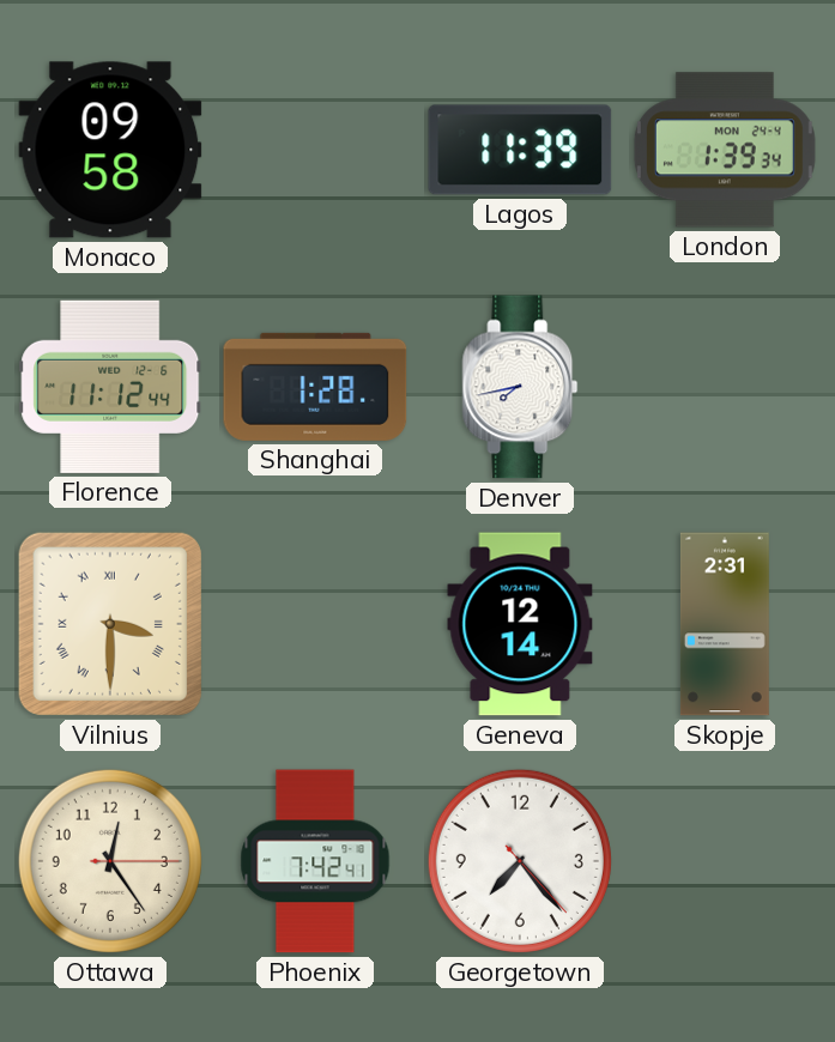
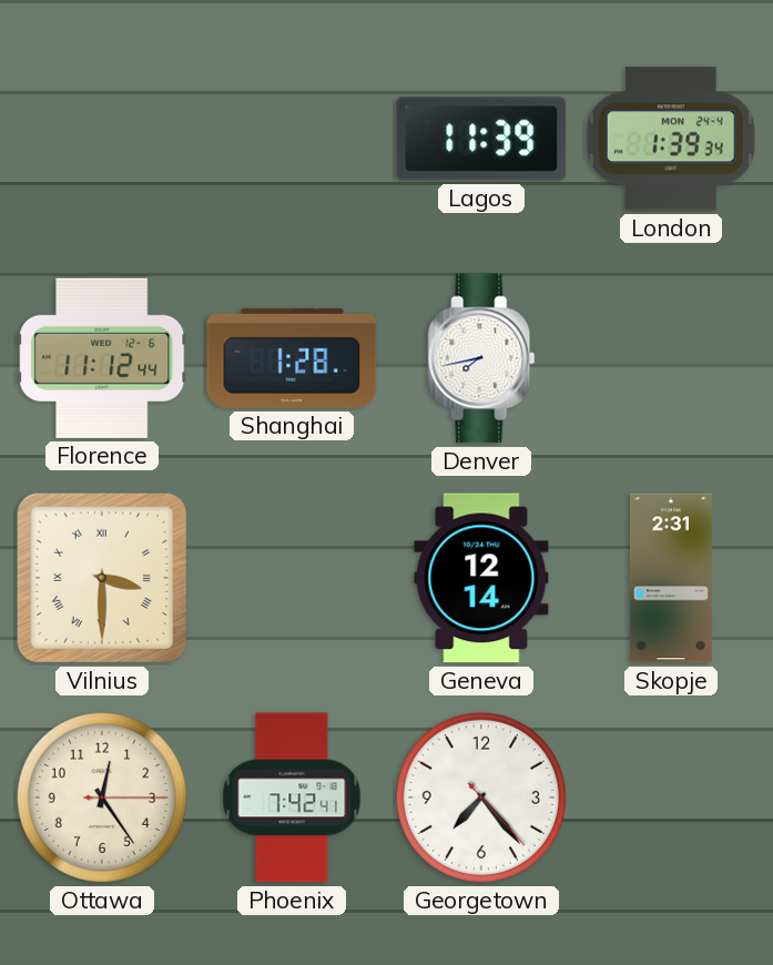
Monaco: 09:58 -> none (110, 150)
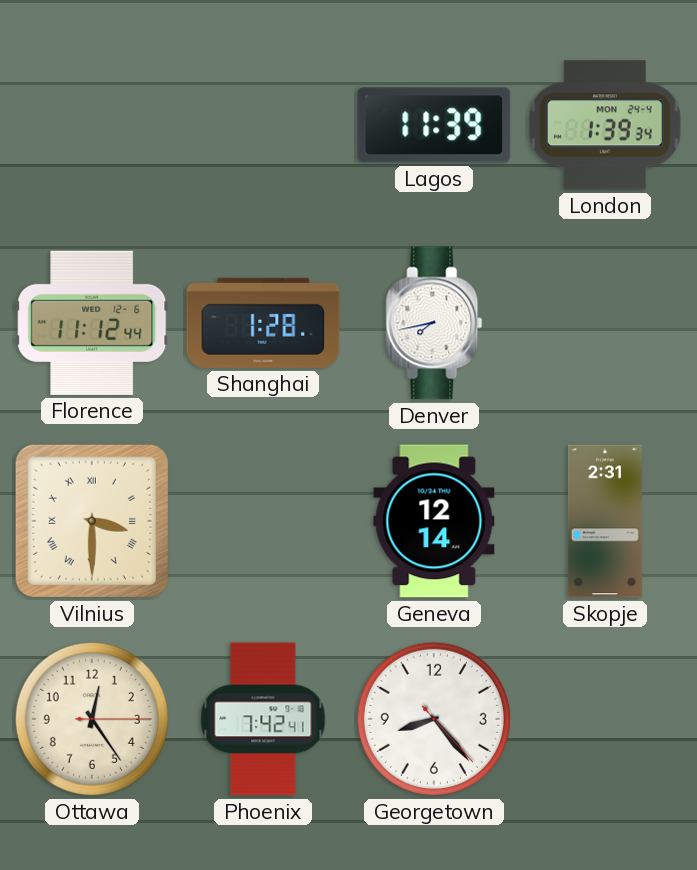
Georgetown: 7:23 -> 8:23 (434, 719)
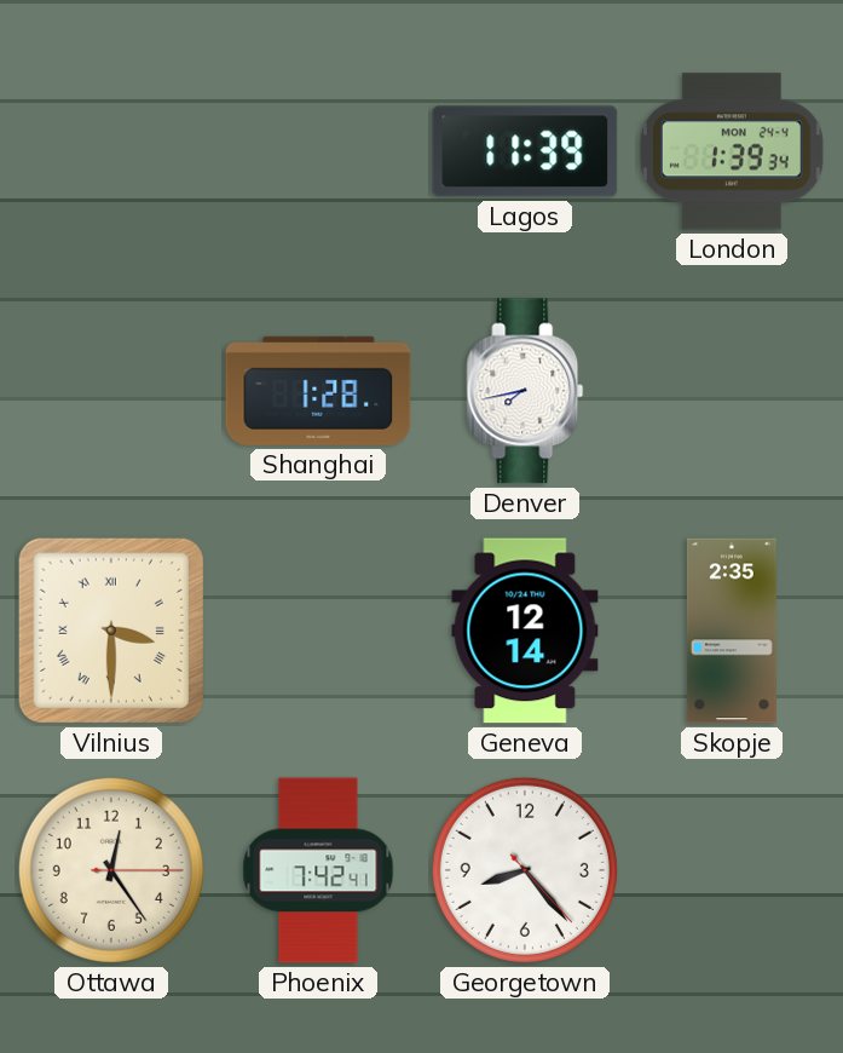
Florence: 11:12 -> none (92, 323)
Skopje: 2:31 -> 2:35 (732, 631)
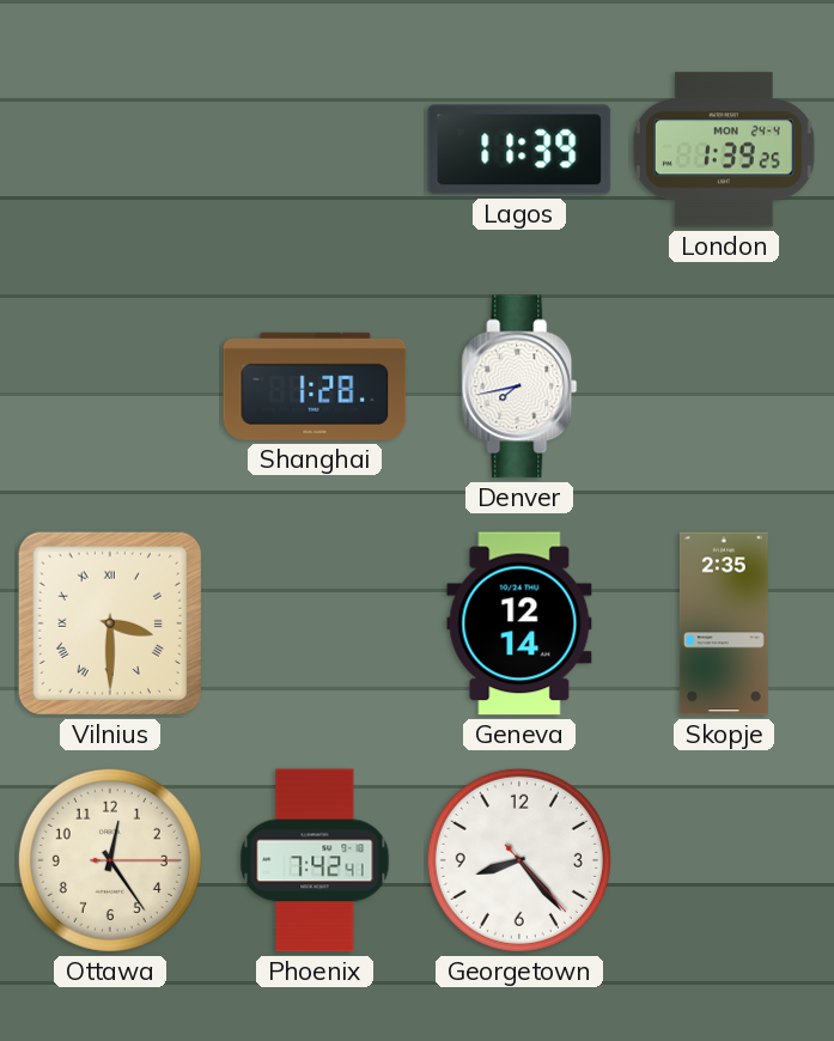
London: 1:39:34 -> 1:39:25 (724, 150)
